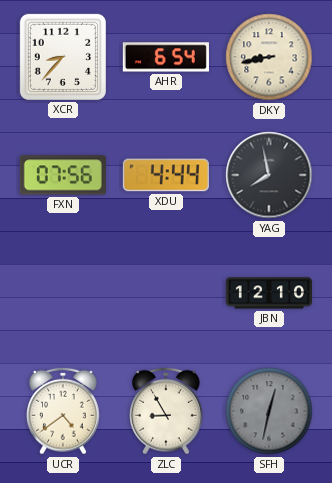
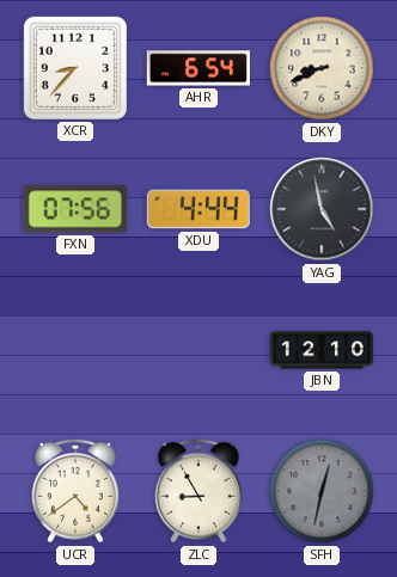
DKY: 8:43 -> 8:41 (322, 68)
YAG: 7:58 -> 4:58 (322, 209)
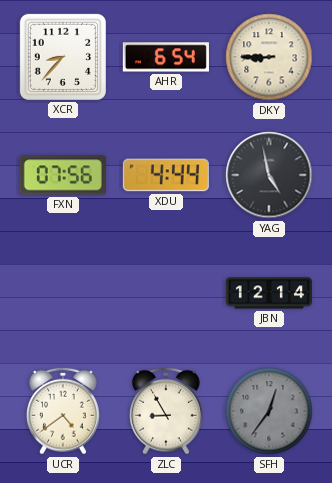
DKY: 8:41 -> 8:45 (269, 57)
JBN: 12:10 -> 12:14 (269, 293)
SFH: 12:32 -> 12:36 (269, 411)
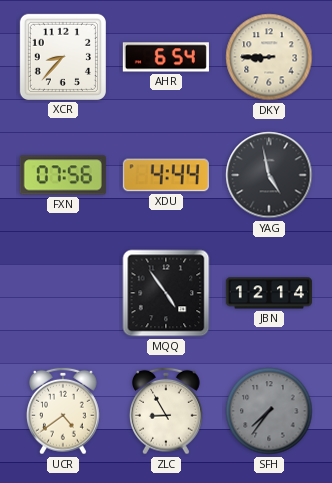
MQQ: none -> 4:54 (166, 293)
SFH: 12:36 -> 7:36 (269, 411)
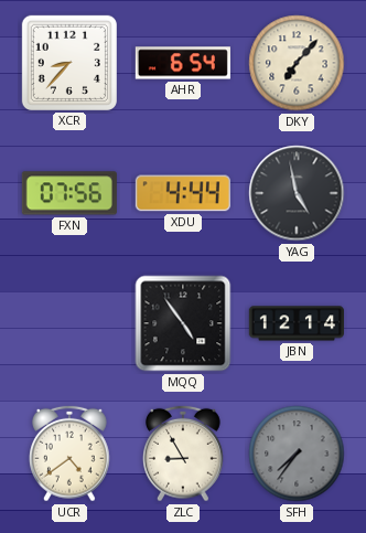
DKY: 8:45 -> 7:07 (297, 63)
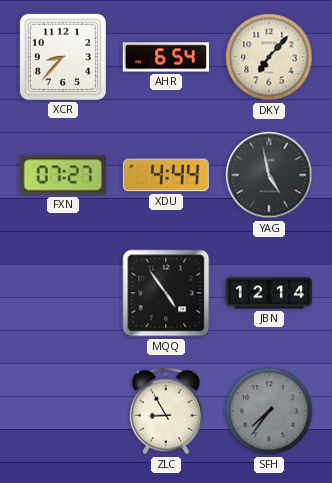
FXN: 07:56 -> 07:27 (63, 175)
UCR: 4:39 -> none (71, 454)
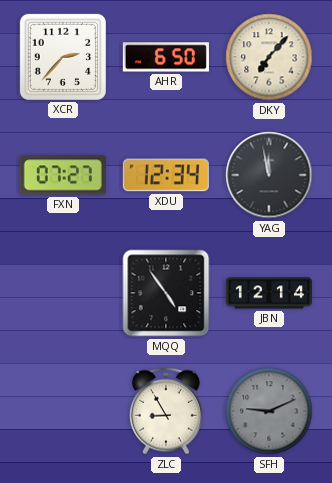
XCR: 8:37 -> 2:37 (63, 57)
AHR: 6:54 -> 6:50 (166, 57)
XDU: 4:44 -> 12:34 (166, 175)
YAG: 4:58 -> 11:58 (269, 175)
SFH: 7:36 -> 9:11 (269, 411)
